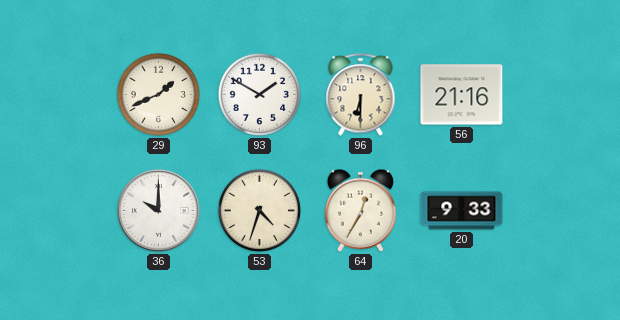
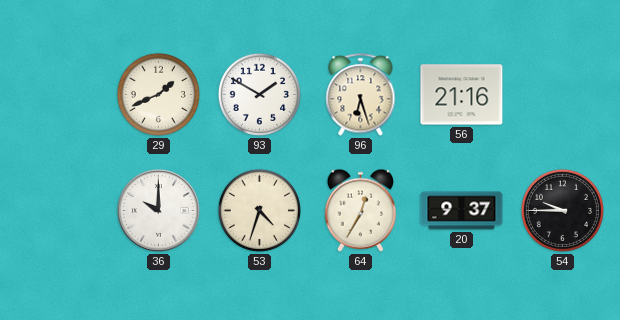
96: 6:30 -> 6:27 (361, 95)
20: 9:33 -> 9:37 (462, 211)
54: none -> 9:45 (562, 210)
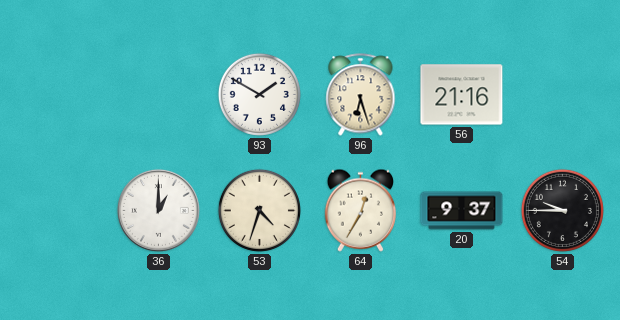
29: 1:41 -> none (158, 94)
36: 10:00 -> 1:00 (158, 210)
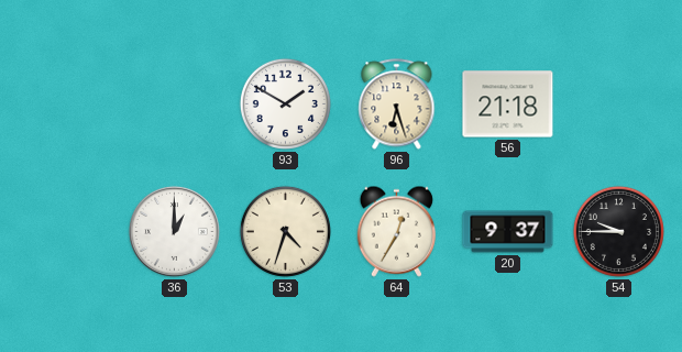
56: 21:16 -> 21:18 (508, 105)
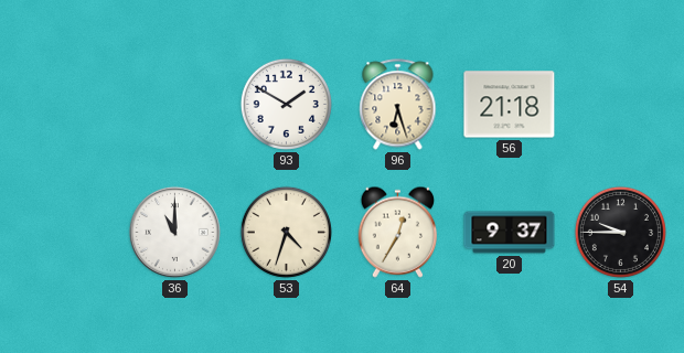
36: 1:00 -> 11:00 (174, 232)
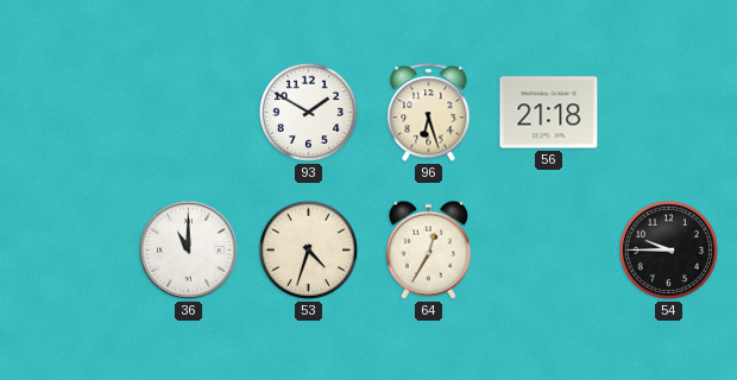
20: 9:37 -> none (510, 233)
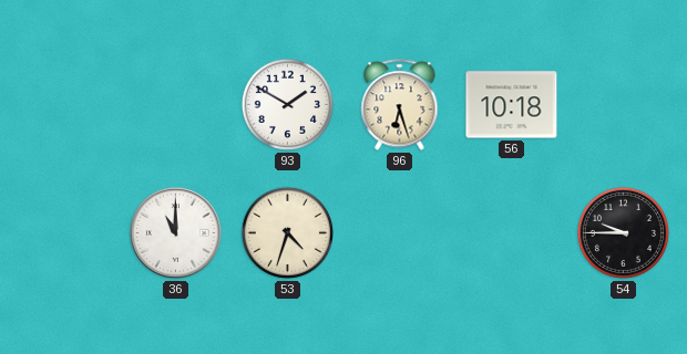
56: 21:18 -> 10:18 (512, 105)
64: 12:35 -> none (428, 249)
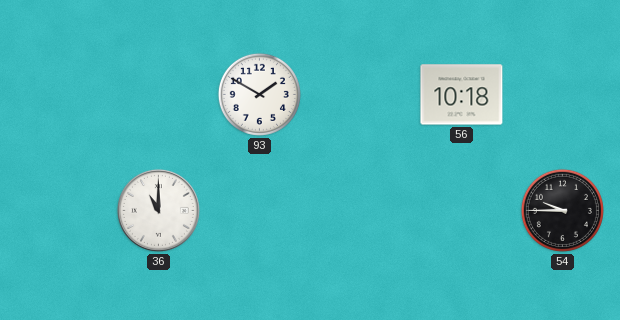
96: 6:27 -> none (400, 105)
53: 4:33 -> none (287, 232)
